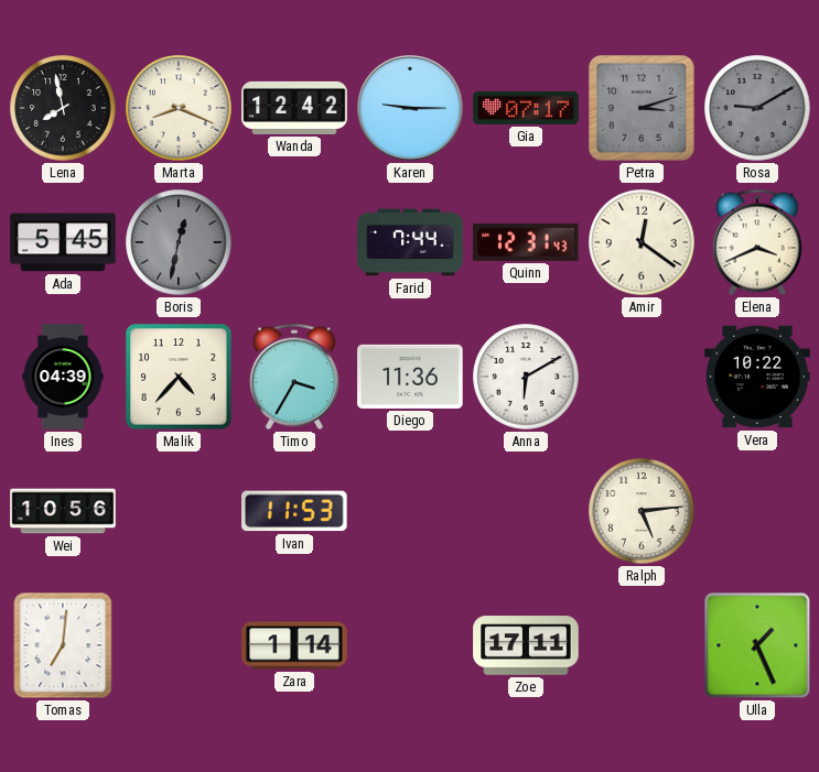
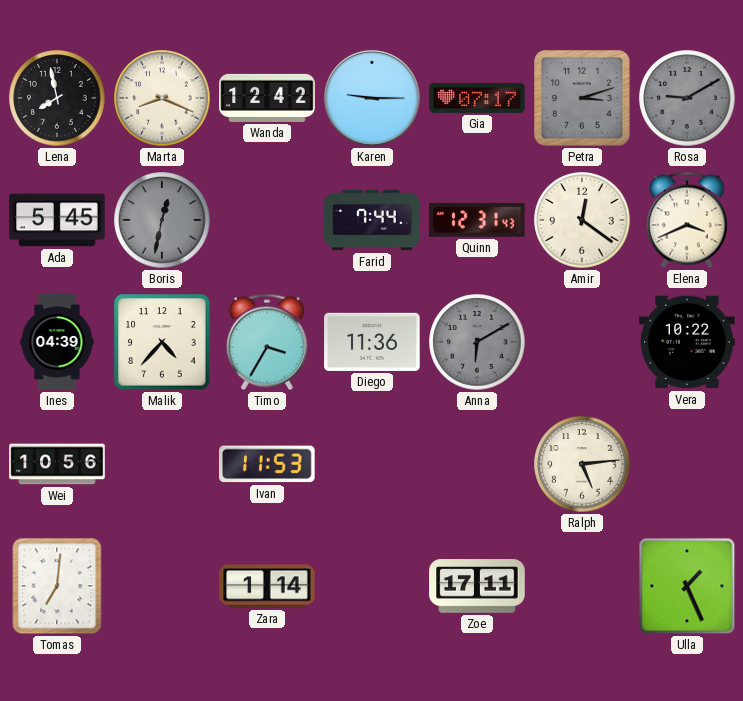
Anna dial: white -> grey (477, 342)
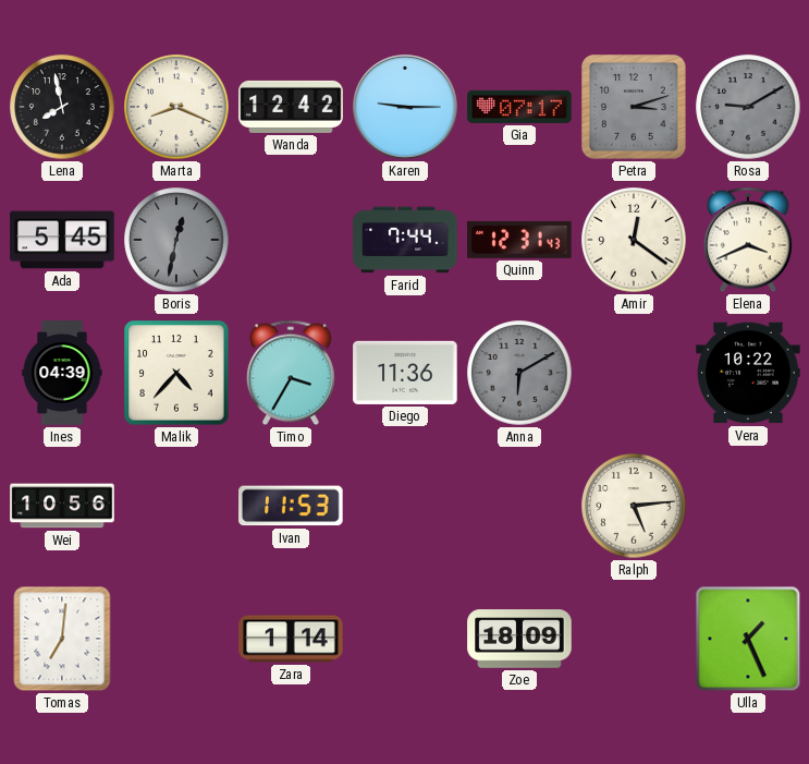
Zoe: 17:11 -> 18:09 (519, 639)
